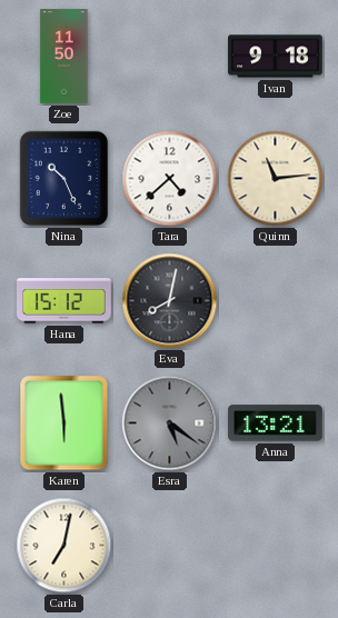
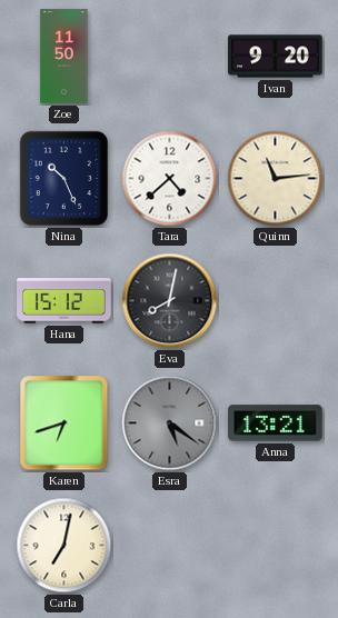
Ivan: 9:18 -> 9:20 (276, 57)
Karen: 5:59 -> 6:42 (64, 423)
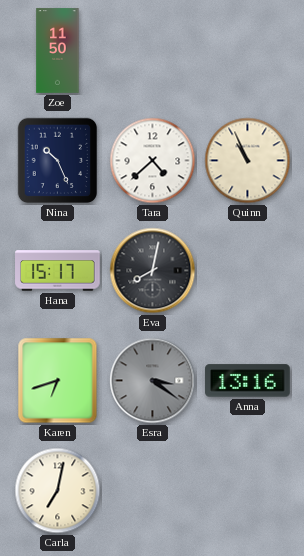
Ivan: 9:20 -> none (276, 57)
Quinn: 11:14 -> 10:56 (248, 161)
Hana: 15:12 -> 15:17 (58, 271)
Esra: 5:21 -> 3:21 (153, 381)
Anna: 13:21 -> 13:16 (248, 381)
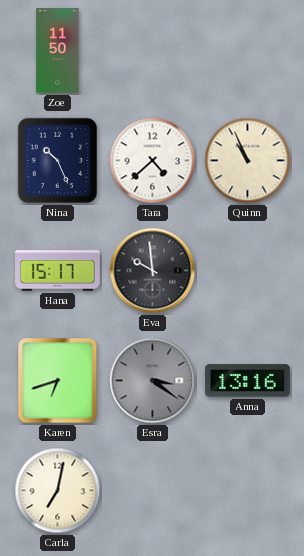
Eva: 8:02 -> 9:59 (153, 271)
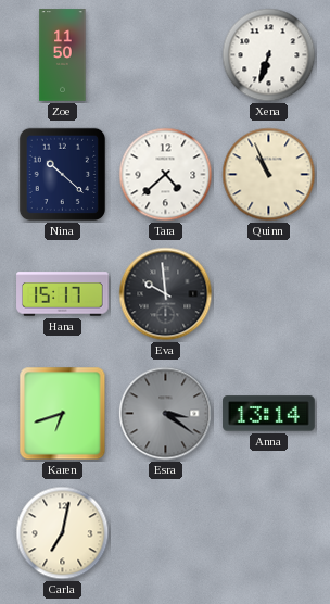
Xena: none -> 6:33 (269, 55)
Nina: 10:26 -> 10:22 (63, 175)
Anna: 13:16 -> 13:14 (269, 414)
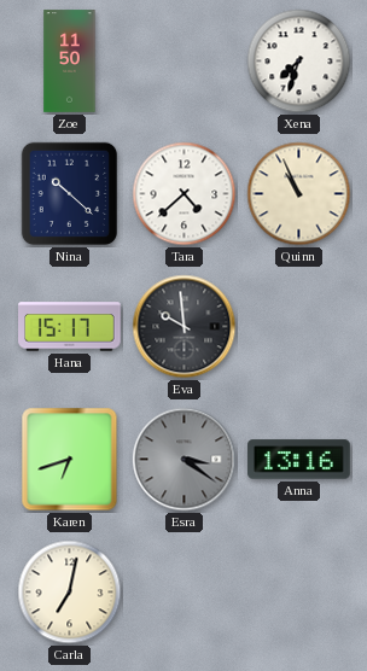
Xena: 6:33 -> 7:33 (299, 62)
Anna: 13:14 -> 13:16 (299, 460)
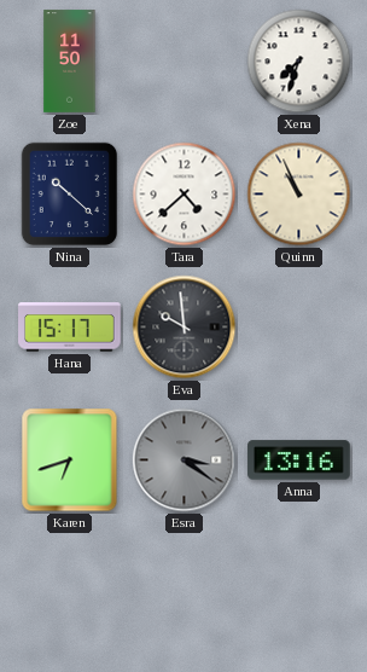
Carla: 7:02 -> none (70, 593)
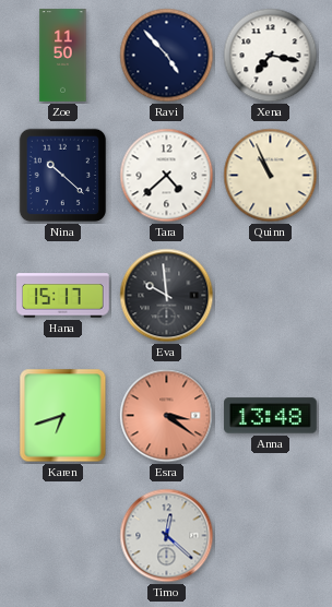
Ravi: none -> 4:53 (167, 56)
Xena: 7:33 -> 7:17 (271, 56)
Esra dial: grey -> salmon (167, 416)
Anna: 13:16 -> 13:48 (271, 416)
Timo: none -> 12:22 (167, 536)
